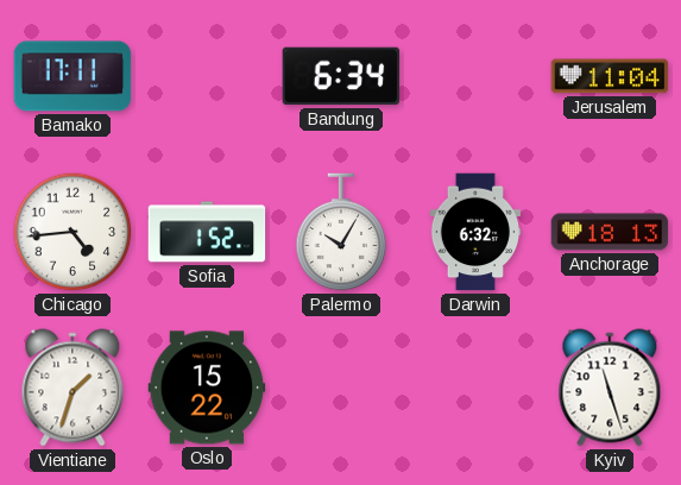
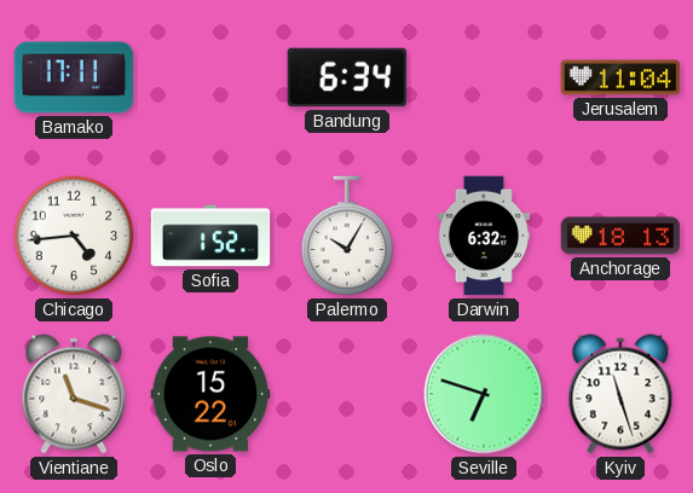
Vientiane: 1:33 -> 11:18 (74, 394)
Seville: none -> 6:48 (484, 394)
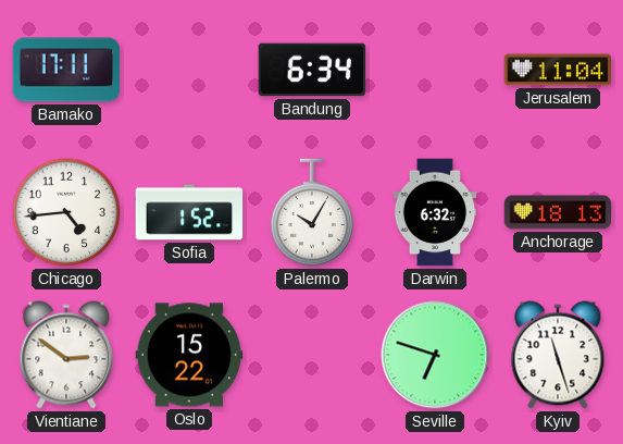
Vientiane: 11:18 -> 2:51 (66, 355)
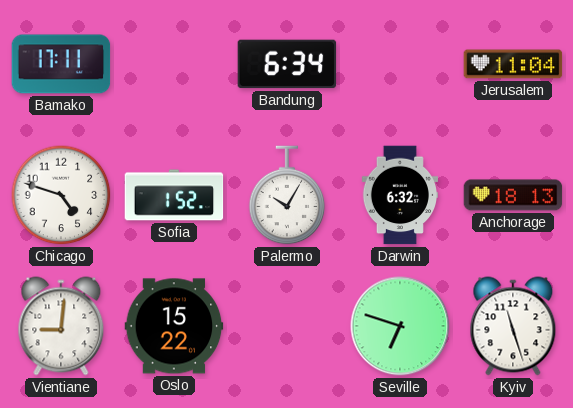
Chicago: 4:44 -> 4:48 (61, 195)
Vientiane: 2:51 -> 9:01 (61, 326)
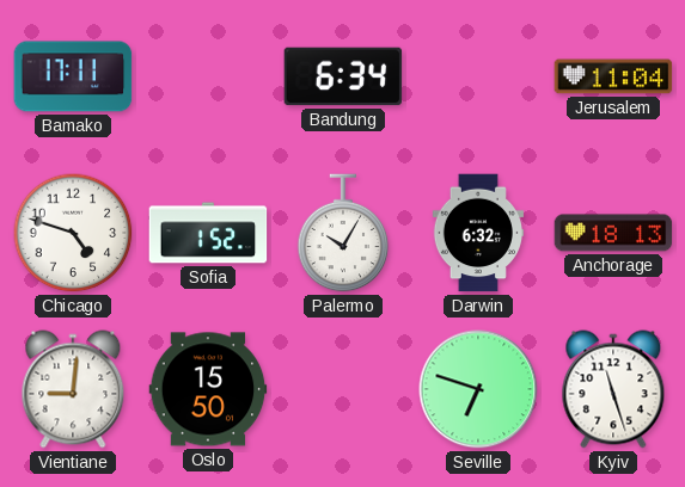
Oslo: 15:22 -> 15:50 (208, 389)
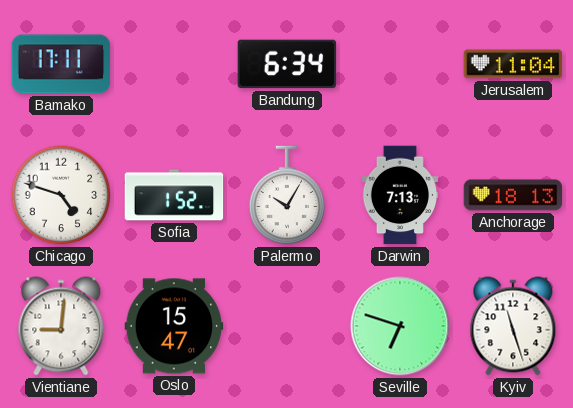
Darwin: 6:32 -> 7:13 (399, 195)
Oslo: 15:50 -> 15:47 (174, 326)
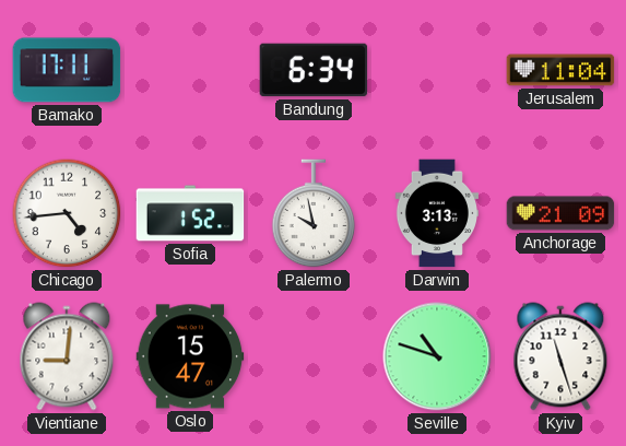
Chicago: 4:48 -> 4:44 (67, 213)
Palermo: 10:05 -> 9:58 (314, 213)
Darwin: 7:13 -> 3:13 (436, 213)
Anchorage: 18:13 -> 21:09 (560, 213)
Seville: 6:48 -> 10:48 (437, 356)
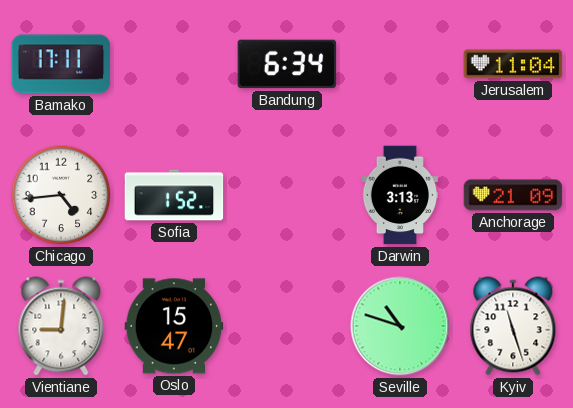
Palermo: 9:58 -> none (314, 213)
